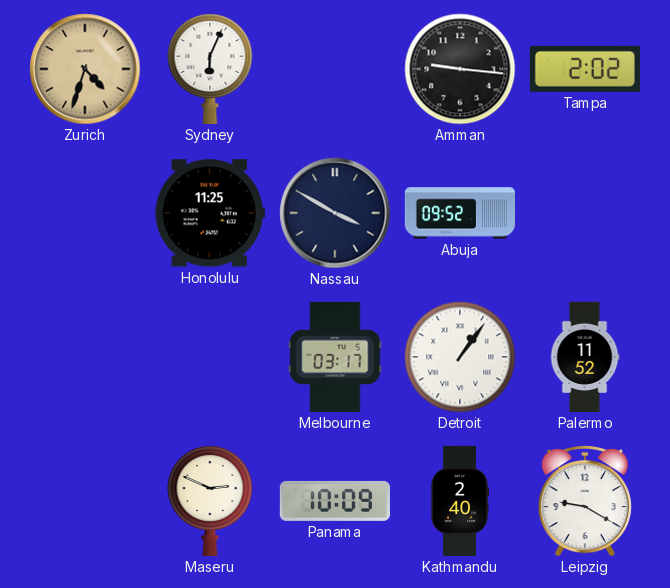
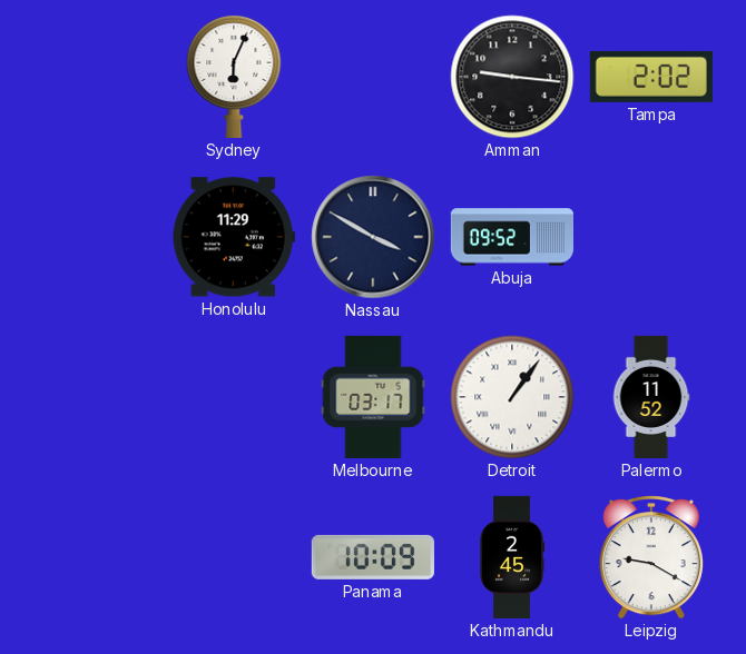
Zurich: 4:33 -> none (85, 69)
Honolulu: 11:25 -> 11:29 (234, 237)
Maseru: 2:49 -> none (210, 500)
Kathmandu: 2:40 -> 2:45 (512, 557)
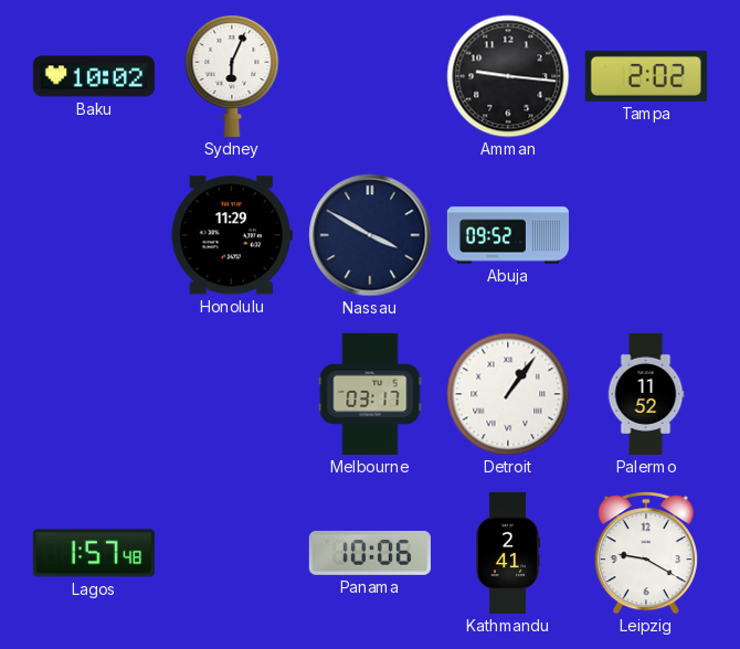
Baku: none -> 10:02 (94, 76)
Lagos: none -> 1:57 (94, 553)
Panama: 10:09 -> 10:06 (370, 553)
Kathmandu: 2:45 -> 2:41 (508, 553)
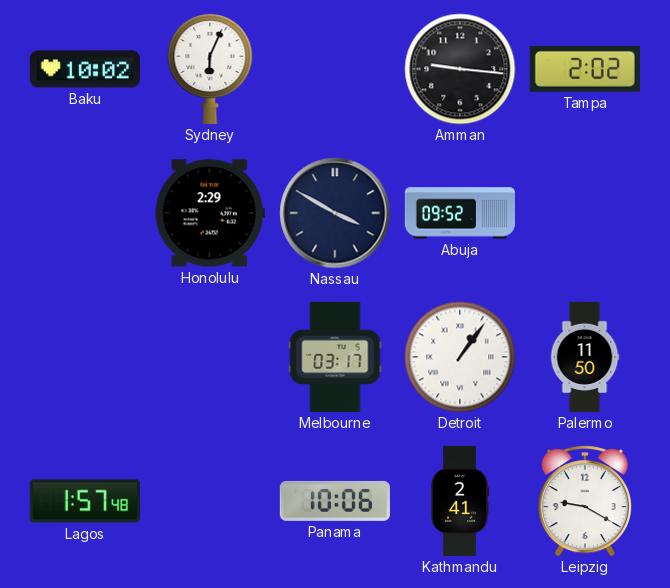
Honolulu: 11:29 -> 2:29 (210, 213)
Palermo: 11:52 -> 11:50 (585, 357)
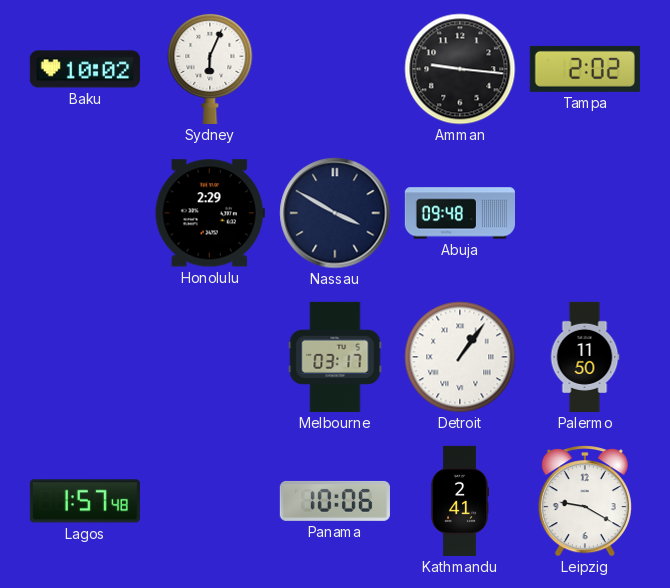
Abuja: 09:52 -> 09:48 (459, 213)
